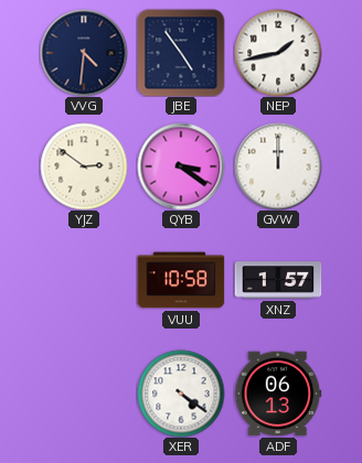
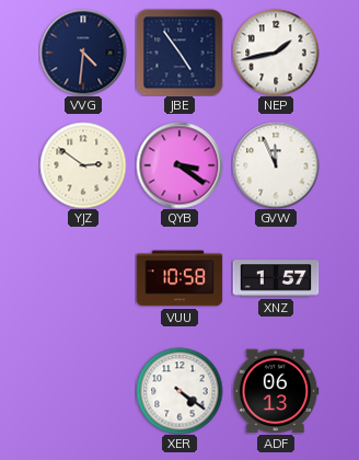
GVW: 12:00 -> 11:56 (276, 165)
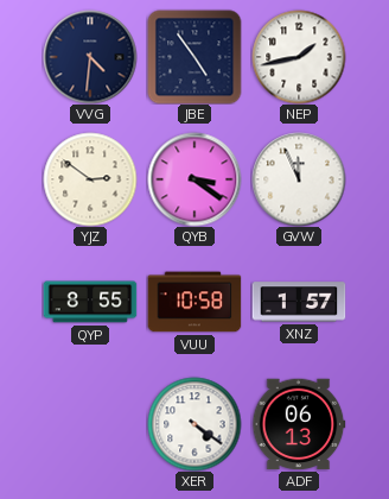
QYP: none -> 8:55 (90, 302)
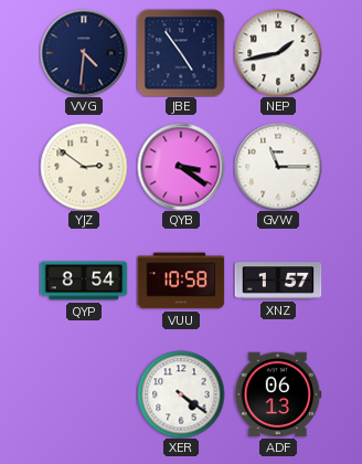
GVW: 11:56 -> 11:15 (278, 167)
QYP: 8:55 -> 8:54 (84, 281)
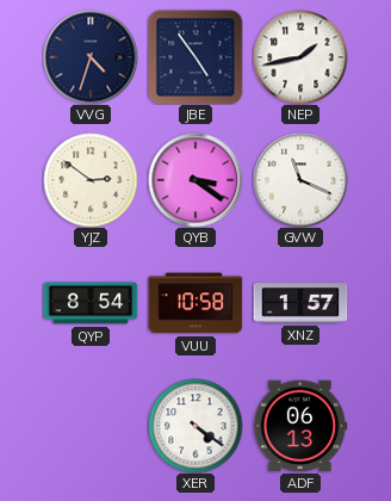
VVG: 4:31 -> 4:33 (91, 57)
GVW: 11:15 -> 11:19 (300, 180)
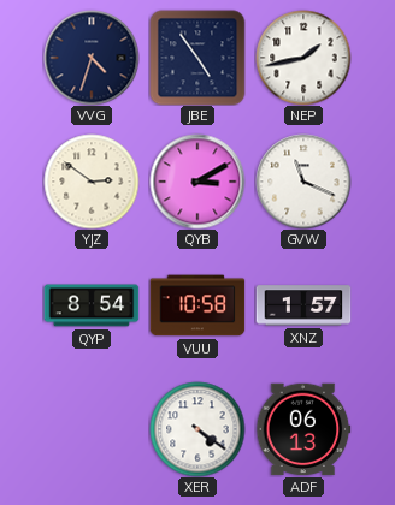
QYB: 3:21 -> 3:10 (197, 182)
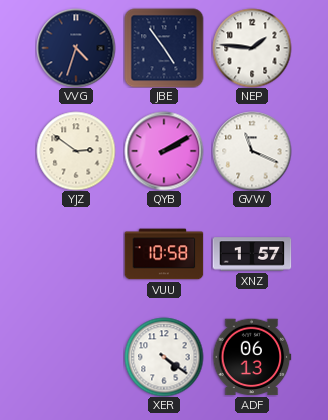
NEP: 1:43 -> 1:46 (252, 48)
QYB: 3:10 -> 2:10 (164, 151)
QYP: 8:54 -> none (92, 305)
